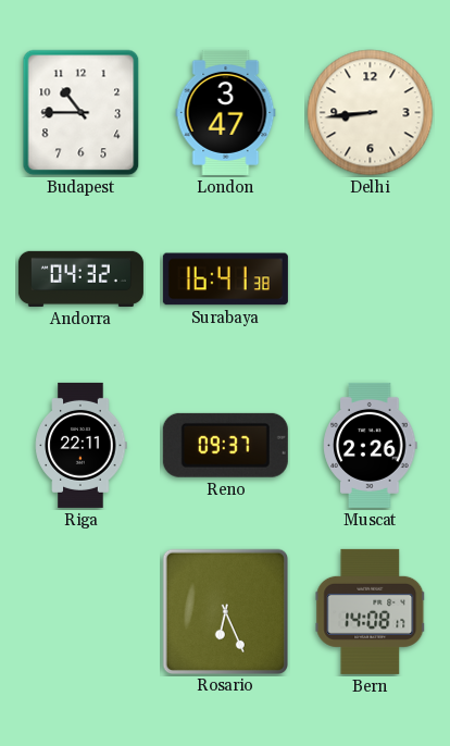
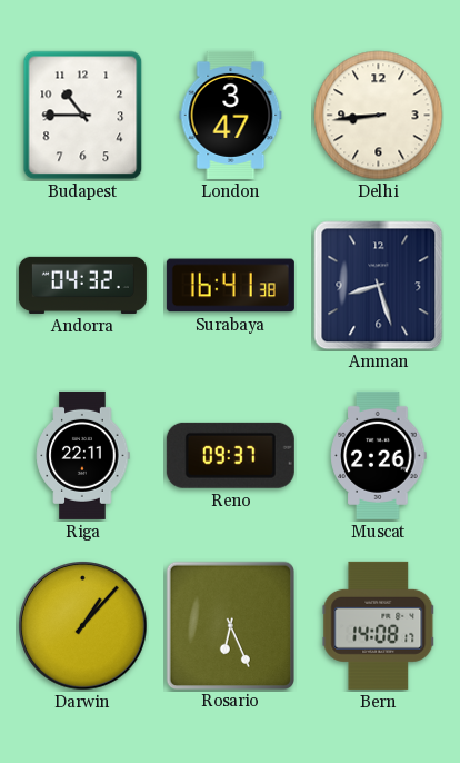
Amman: none -> 8:27 (379, 286)
Darwin: none -> 1:07 (83, 626)
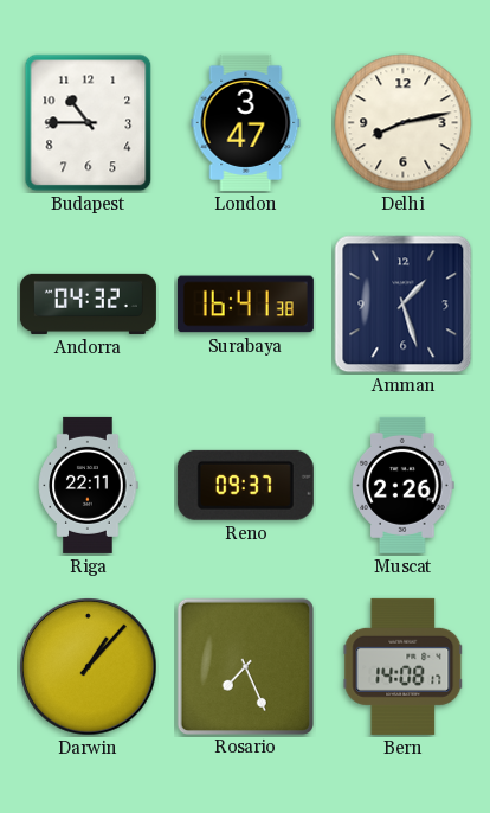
Delhi: 8:44 -> 8:13 (404, 123)
Amman: 8:27 -> 1:27 (404, 305)
Rosario: 6:26 -> 7:26 (245, 666)
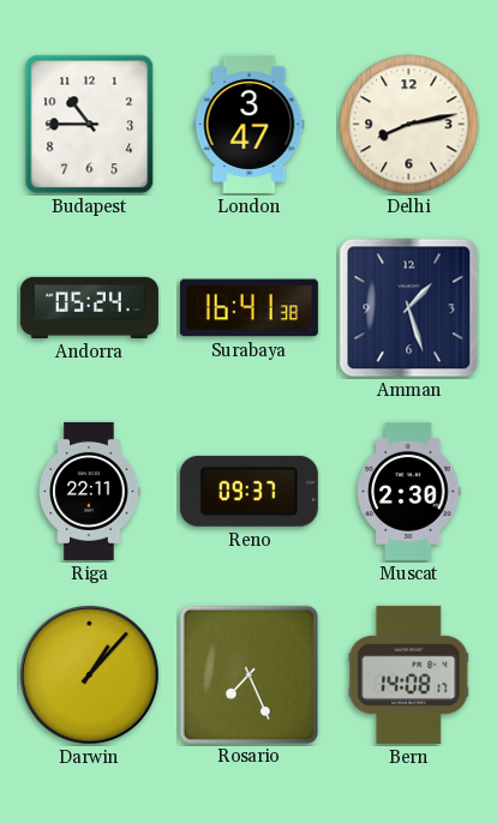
Andorra: 04:32 -> 05:24 (89, 307)
Muscat: 2:26 -> 2:30 (409, 491)
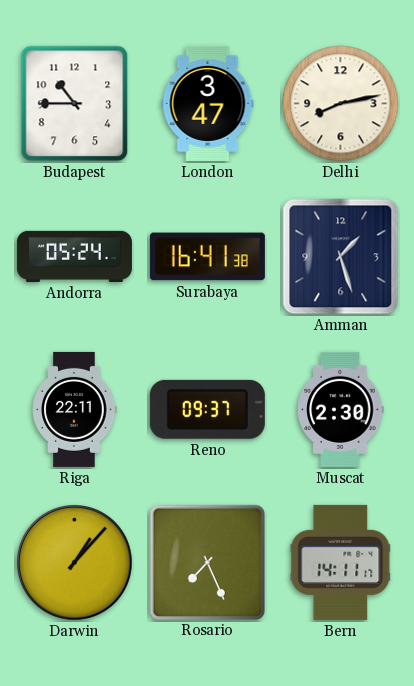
Bern: 14:08 -> 14:11 (341, 562)
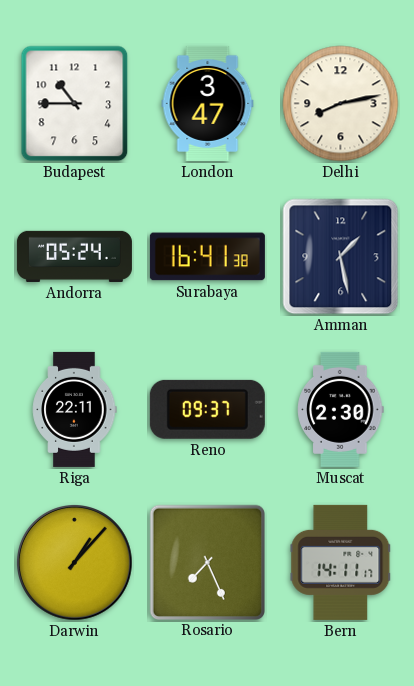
Amman: 1:27 -> 1:28 (341, 257)
